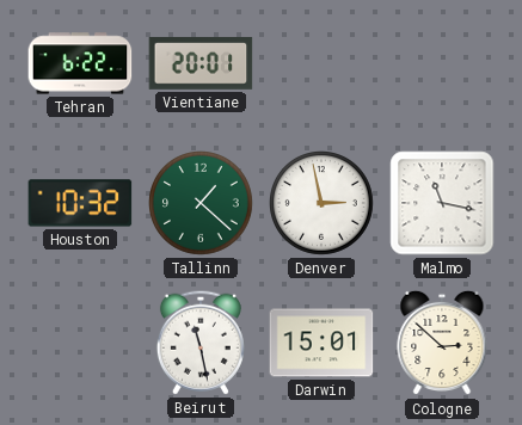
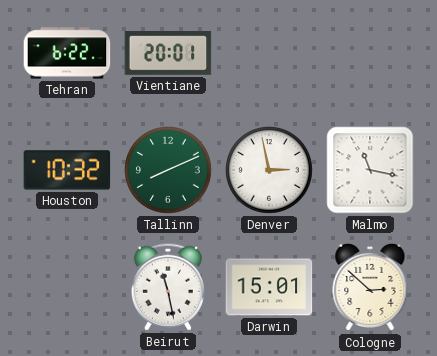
Tallinn: 1:22 -> 8:11 (169, 171)
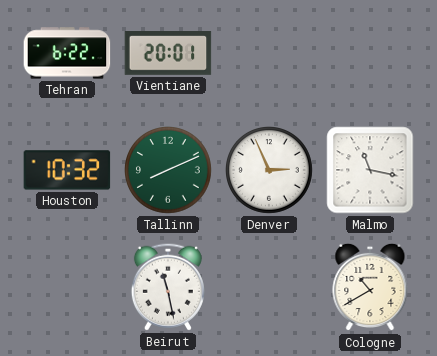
Denver: 2:58 -> 2:56 (270, 171)
Darwin: 15:01 -> none (269, 287)
Cologne: 2:52 -> 10:40 (370, 287)
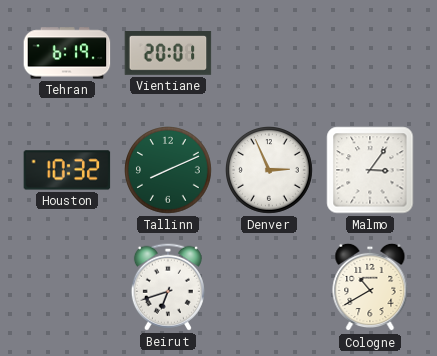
Tehran: 6:22 -> 6:19 (67, 53)
Malmo: 11:17 -> 3:06 (370, 170)
Beirut: 11:28 -> 6:42 (168, 287)
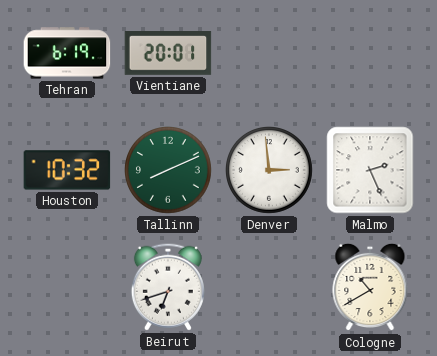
Denver: 2:56 -> 2:59 (270, 171)
Malmo: 3:06 -> 2:26 (370, 170)
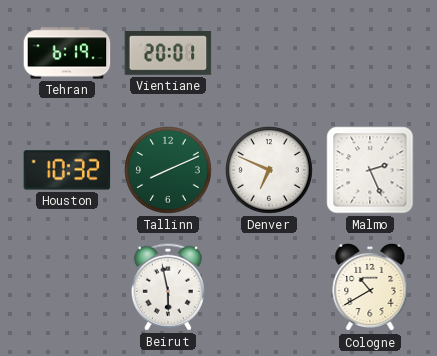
Denver: 2:59 -> 6:49 (270, 171)
Beirut: 6:42 -> 5:58 (168, 287)
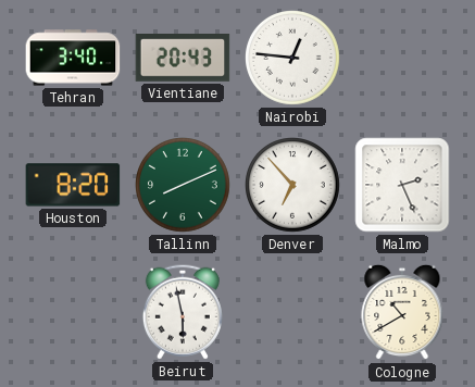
Tehran: 6:19 -> 3:40 (73, 58)
Vientiane: 20:01 -> 20:43 (183, 58)
Nairobi: none -> 12:46 (293, 59)
Houston: 10:32 -> 8:20 (73, 185)
Denver: 6:49 -> 6:53 (293, 186)
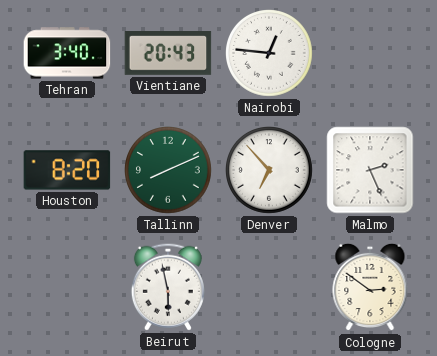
Cologne: 10:40 -> 2:51 (370, 287)
